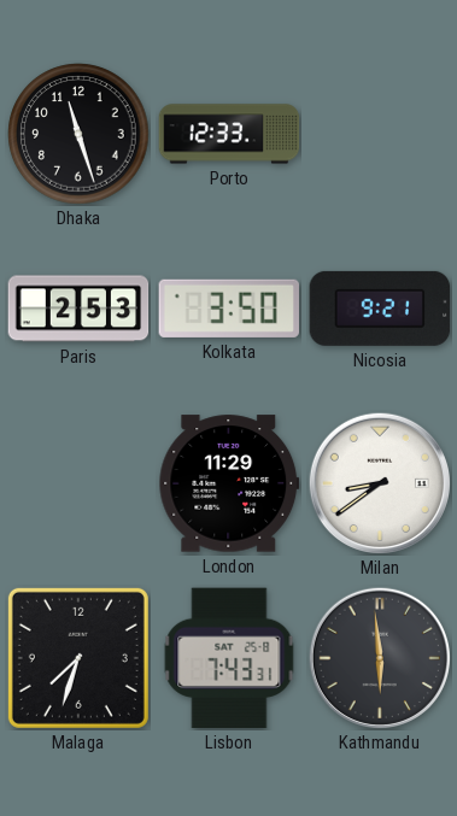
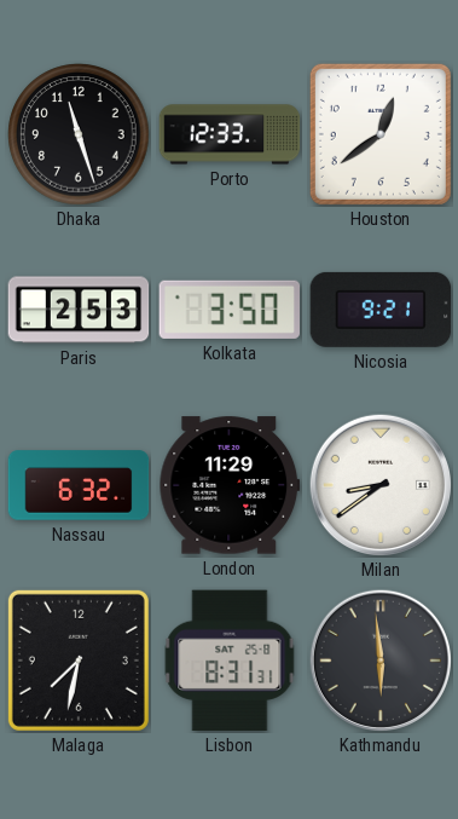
Houston: none -> 12:39 (381, 134)
Nassau: none -> 6:32 (79, 485)
Malaga: 7:33 -> 7:32 (79, 661)
Lisbon: 7:43 -> 8:31 (230, 661)
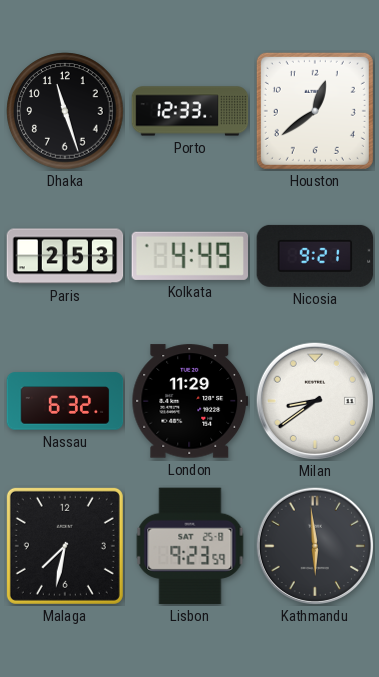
Kolkata: 3:50 -> 4:49 (189, 256)
Lisbon: 8:31 -> 9:23 (190, 546)
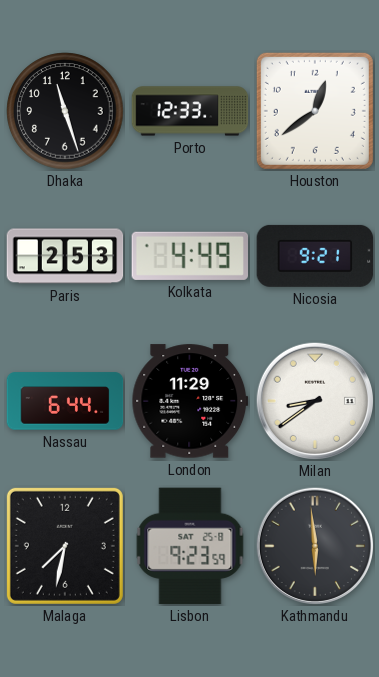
Nassau: 6:32 -> 6:44 (65, 401)
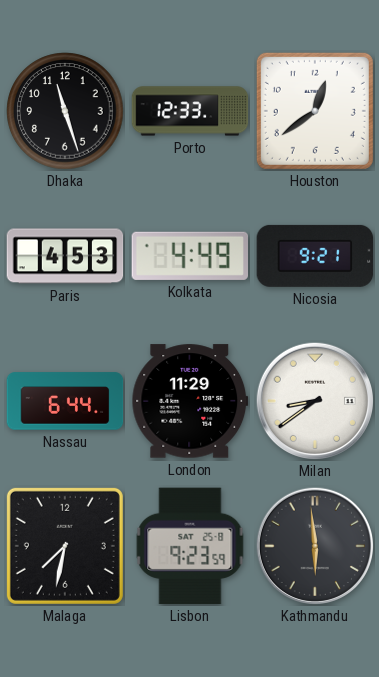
Paris: 2:53 -> 4:53 (65, 256)
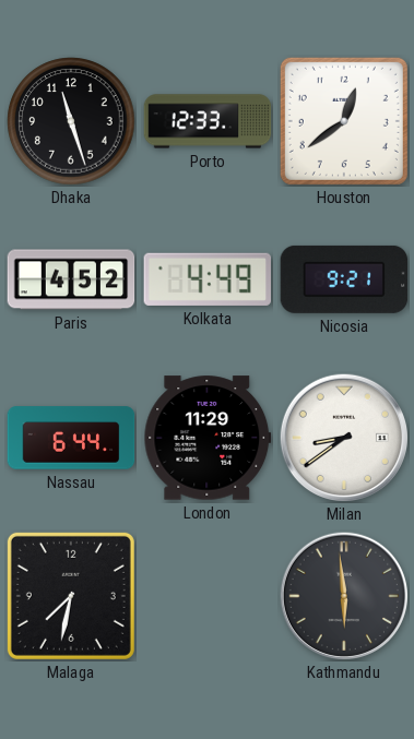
Paris: 4:53 -> 4:52 (71, 279)
Lisbon: 9:23 -> none (190, 546)
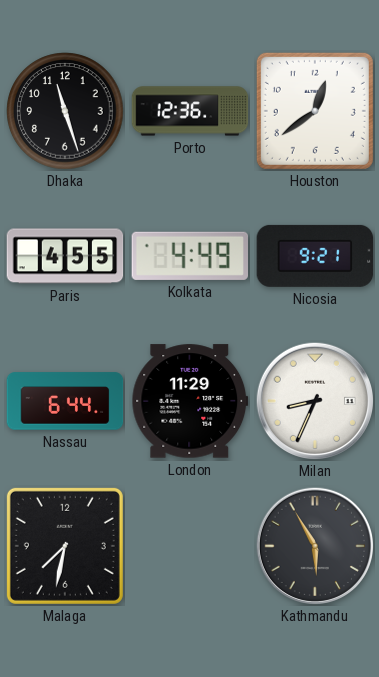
Porto: 12:33 -> 12:36 (190, 111)
Paris: 4:52 -> 4:55 (65, 256)
Milan: 8:39 -> 8:34 (314, 400)
Kathmandu: 5:59 -> 5:55 (314, 545)
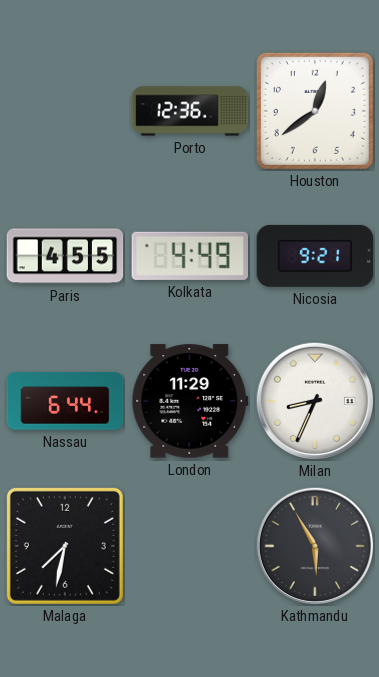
Dhaka: 11:27 -> none (65, 111)
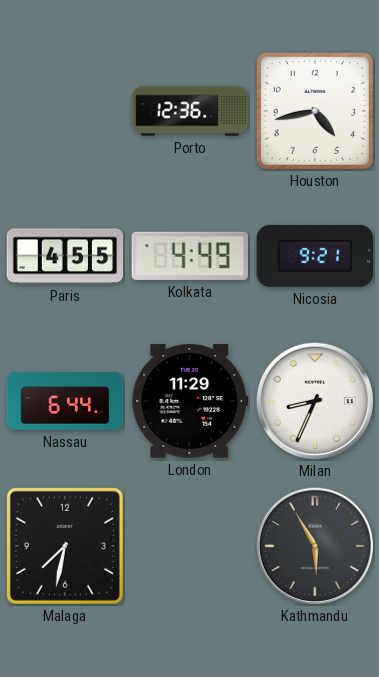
Houston: 12:39 -> 4:43 (315, 111)
